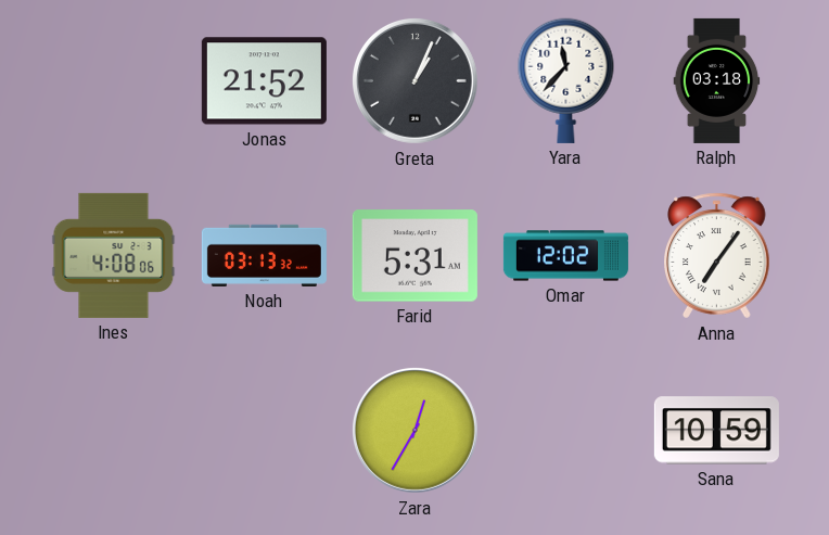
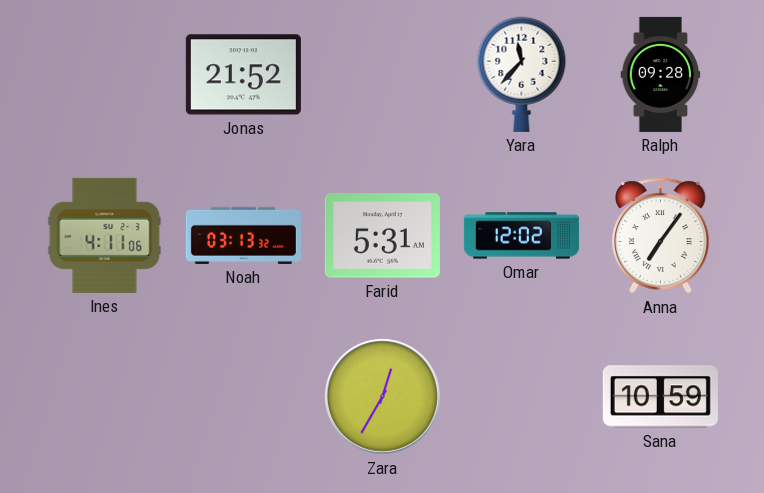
Greta: 1:04 -> none (414, 80)
Ralph: 03:18 -> 09:28 (661, 74)
Ines: 4:08 -> 4:11 (105, 235)
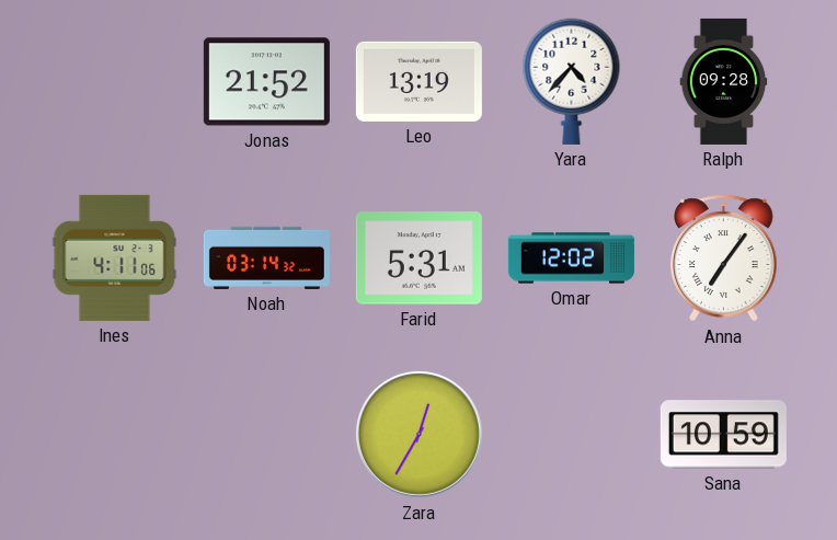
Leo: none -> 13:19 (418, 81)
Yara: 11:37 -> 4:37 (572, 81)
Noah: 03:13 -> 03:14 (266, 257)
